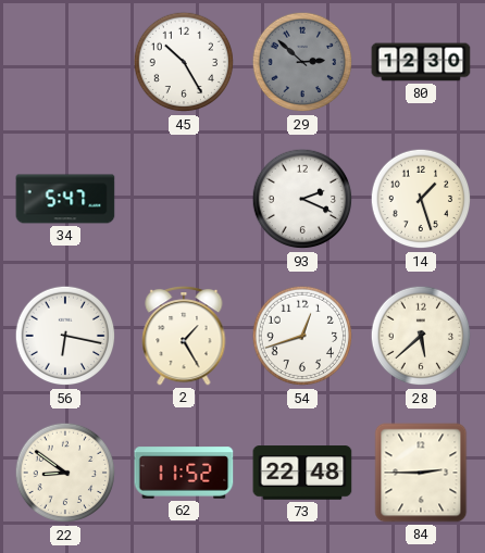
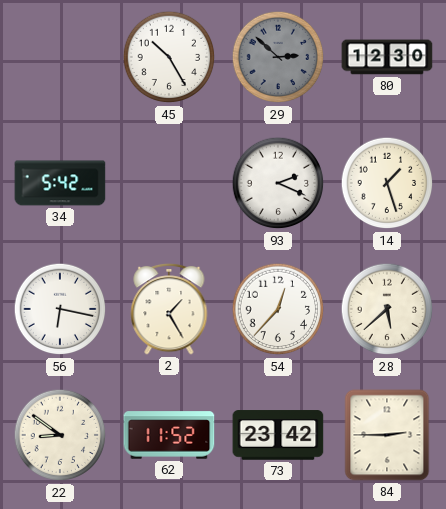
34: 5:47 -> 5:42 (60, 183)
54: 12:42 -> 12:37 (278, 309)
73: 22:48 -> 23:42 (278, 435)
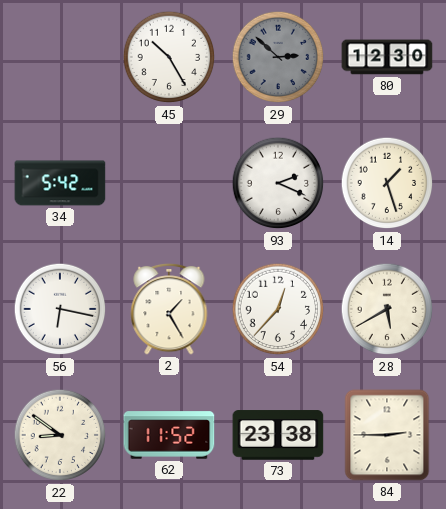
28: 5:38 -> 5:40 (387, 309)
73: 23:42 -> 23:38 (278, 435)
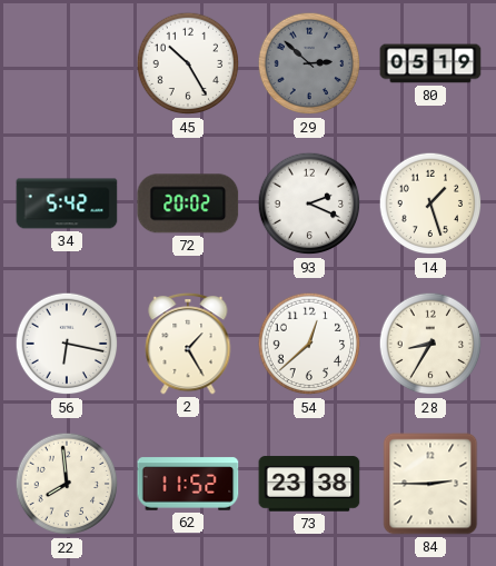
80: 12:30 -> 05:19 (430, 63)
72: none -> 20:02 (188, 203)
54: 12:37 -> 12:38 (309, 344)
28: 5:40 -> 8:35 (430, 344)
22: 8:51 -> 7:59 (67, 484)
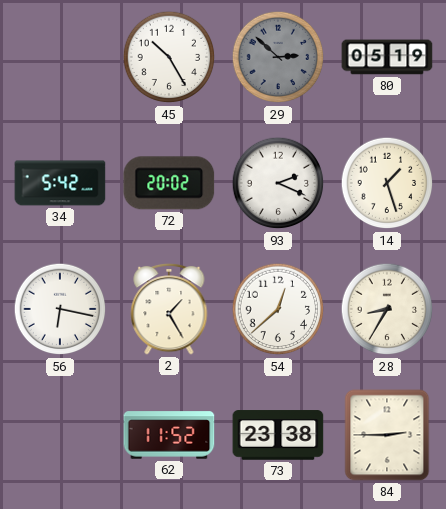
22: 7:59 -> none (67, 484)
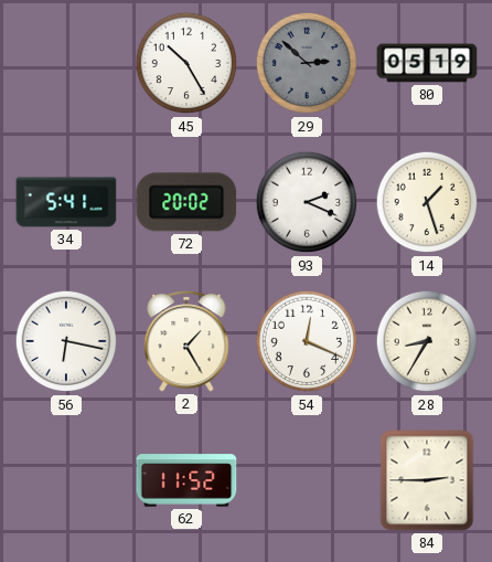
34: 5:42 -> 5:41 (66, 202)
54: 12:38 -> 12:19 (307, 341)
73: 23:38 -> none (278, 435)
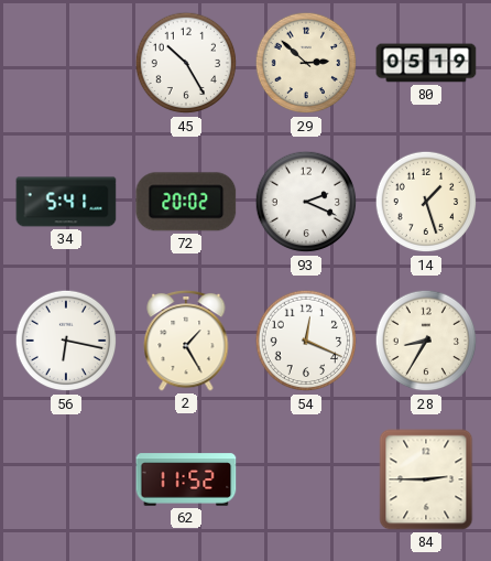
29 dial: grey -> cream (306, 63)
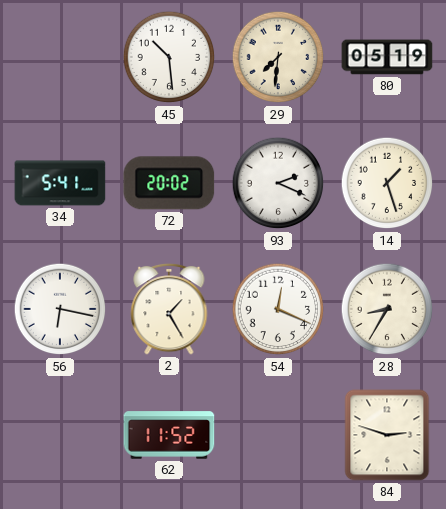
45: 10:25 -> 10:29 (169, 57)
29: 2:52 -> 7:31 (278, 57)
84: 2:45 -> 2:48 (387, 435)
